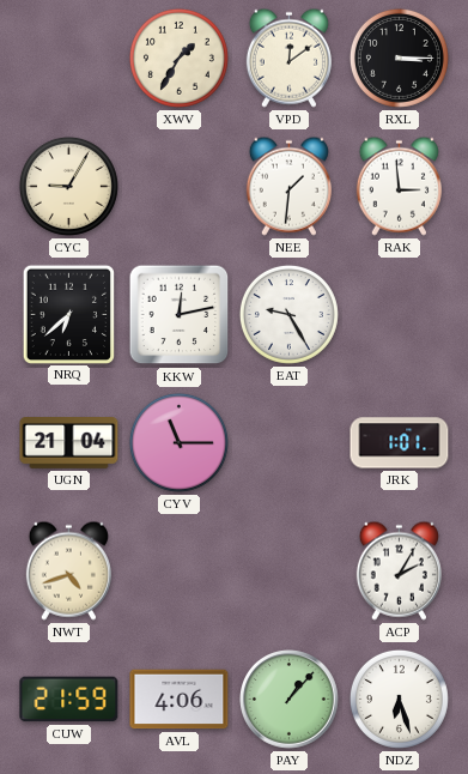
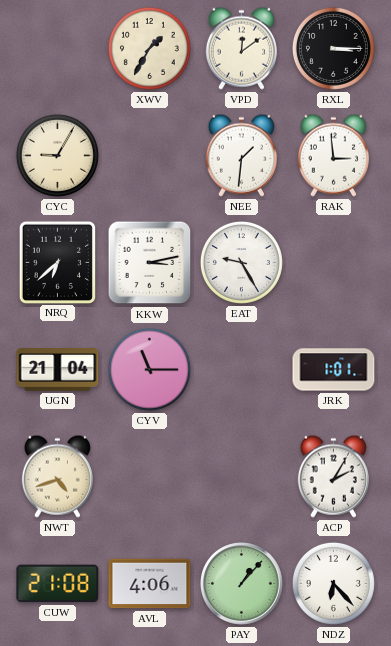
KKW: 12:13 -> 3:13 (150, 263)
CUW: 21:59 -> 21:08 (58, 584)
NDZ: 6:27 -> 6:23 (333, 583)
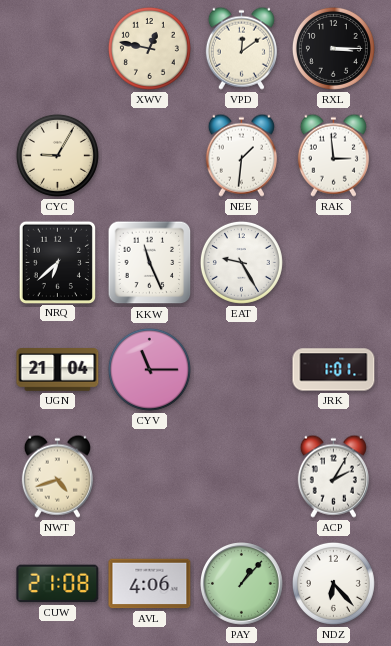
XWV: 1:35 -> 12:47 (149, 48)
KKW: 3:13 -> 11:26 (150, 263)
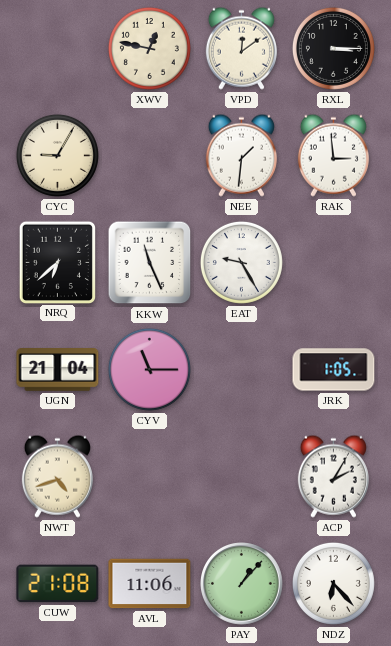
JRK: 1:01 -> 1:05 (334, 370)
AVL: 4:06 -> 11:06 (150, 584)
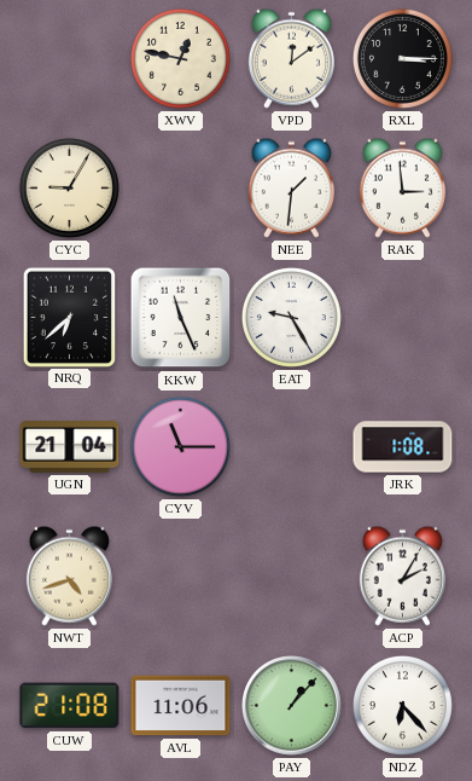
JRK: 1:05 -> 1:08 (403, 447)
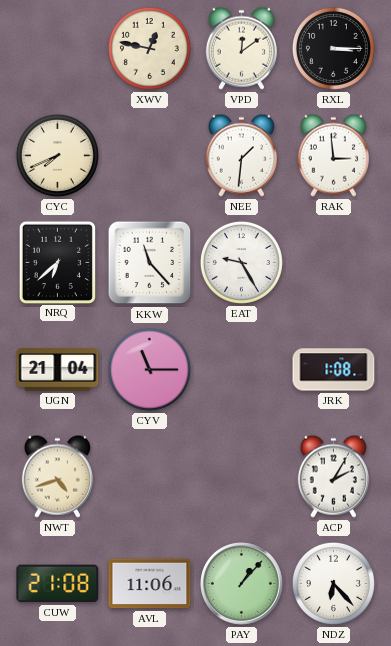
CYC: 9:05 -> 7:41 (57, 155)
KKW: 11:26 -> 11:23 (150, 263)
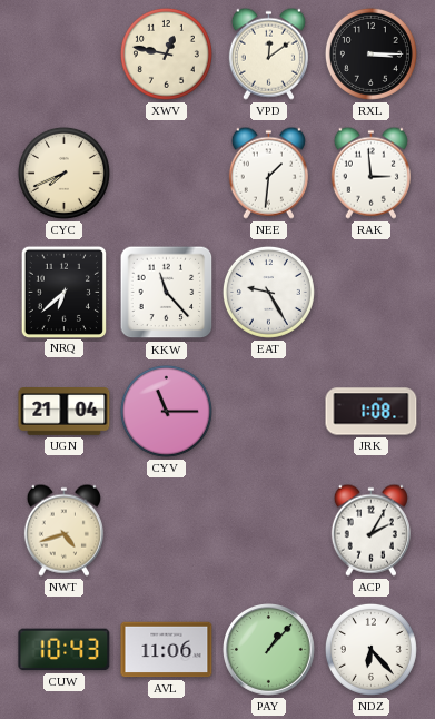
CUW: 21:08 -> 10:43 (65, 650)
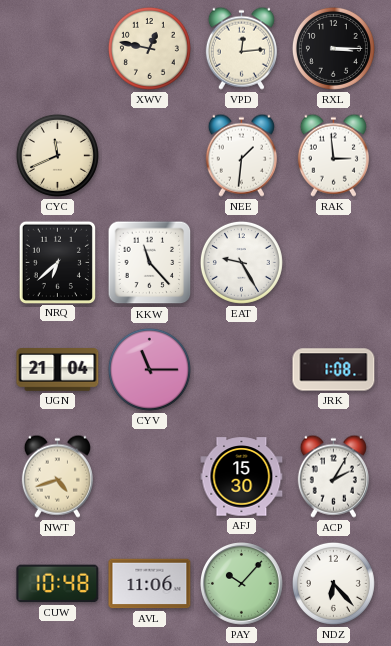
VPD: 12:09 -> 12:14 (241, 48)
CYC: 7:41 -> 11:41 (57, 155)
AFJ: none -> 15:30 (242, 477)
CUW: 10:43 -> 10:48 (58, 584)
PAY: 1:07 -> 10:07 (242, 584)
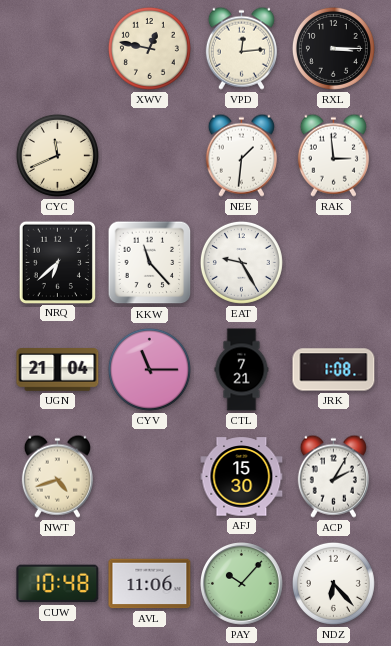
CTL: none -> 7:21 (242, 370)
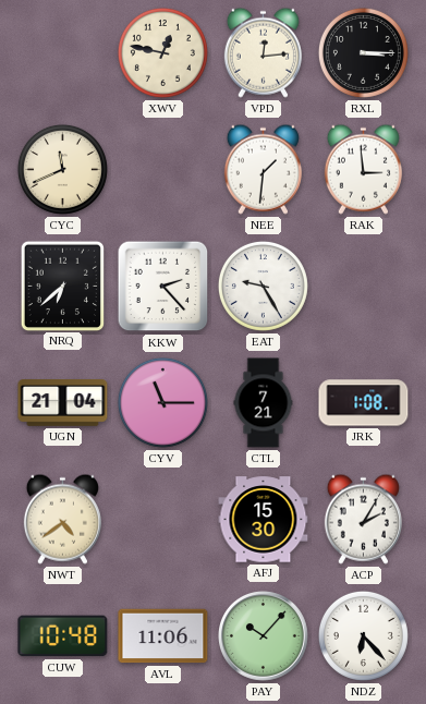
KKW: 11:23 -> 2:23 (163, 287)
NWT: 4:42 -> 4:39 (62, 519)
